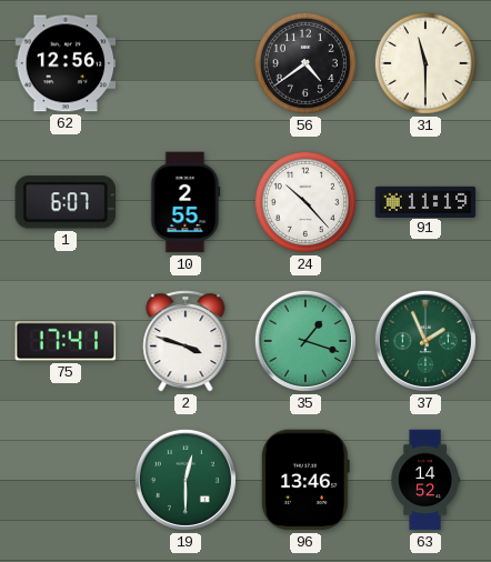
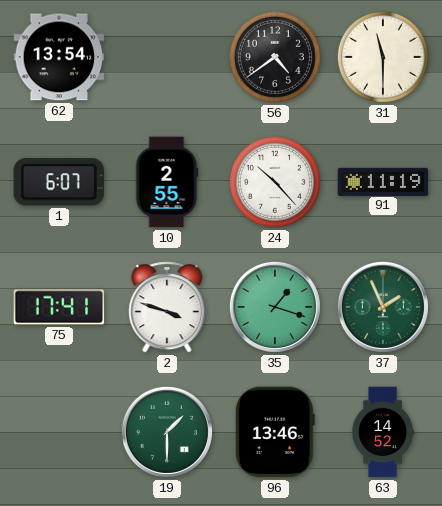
62: 12:56 -> 13:54 (59, 57)
19: 12:30 -> 1:30 (167, 432)
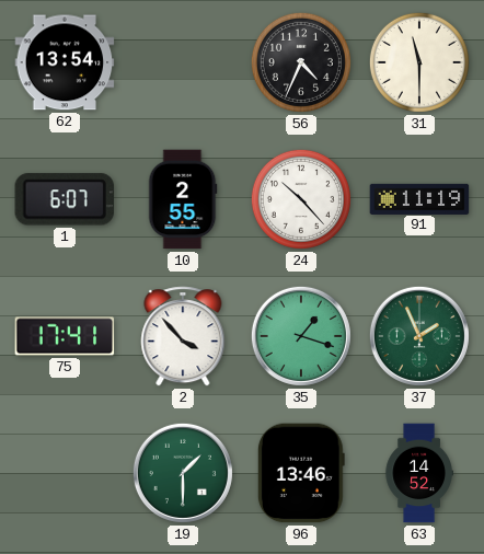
56: 4:39 -> 4:34 (301, 62)
2: 3:48 -> 3:53 (183, 336)
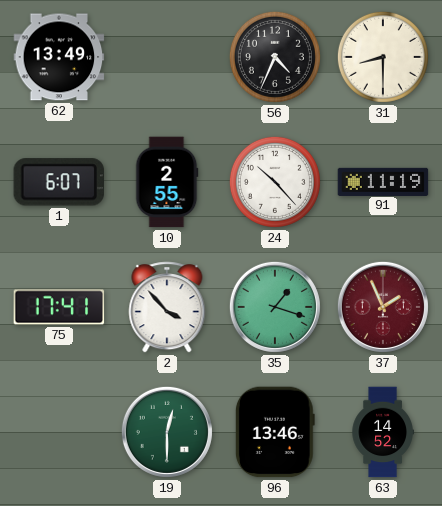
62: 13:54 -> 13:49 (59, 57)
31: 11:30 -> 8:30 (383, 57)
37 dial: green -> burgundy (383, 307)
19: 1:30 -> 12:30 (167, 432)
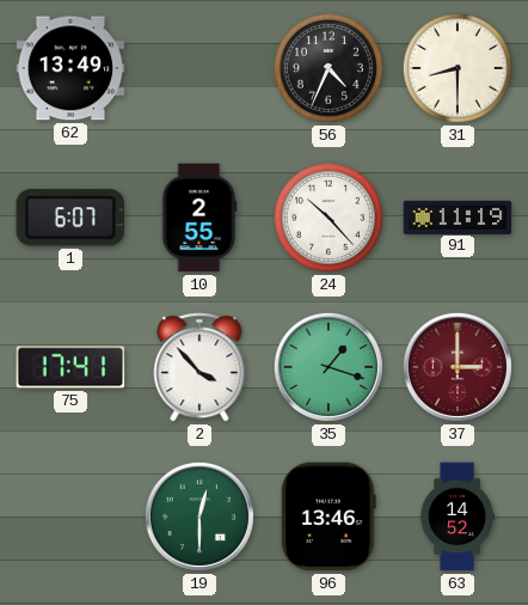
37: 1:56 -> 3:00 (458, 367)
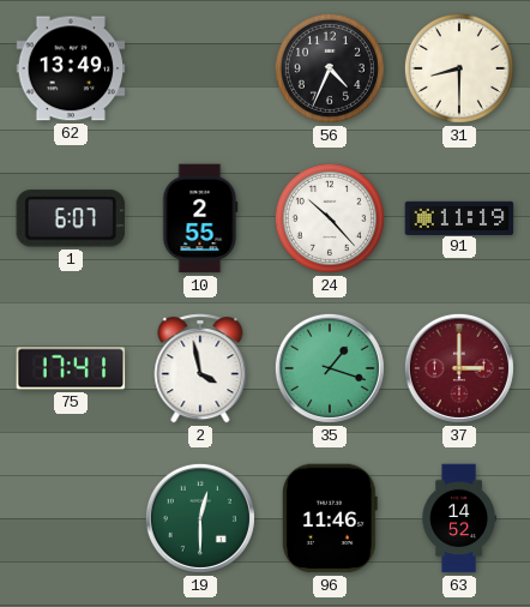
2: 3:53 -> 3:58 (200, 368)
96: 13:46 -> 11:46 (330, 518)
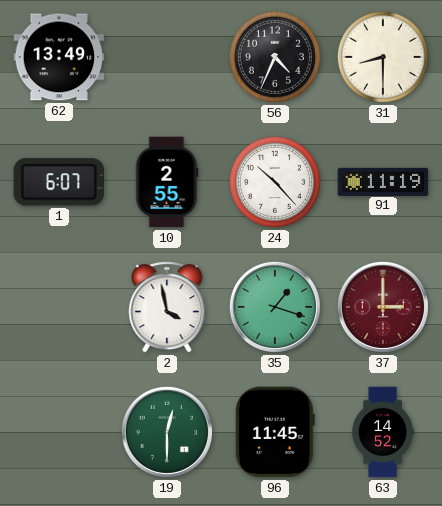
75: 17:41 -> none (71, 368)
96: 11:46 -> 11:45 (275, 432)
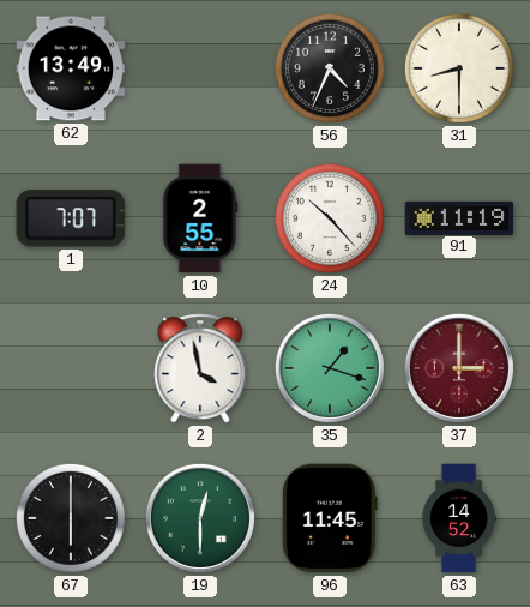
1: 6:07 -> 7:07 (70, 218)
67: none -> 6:00 (71, 518)
